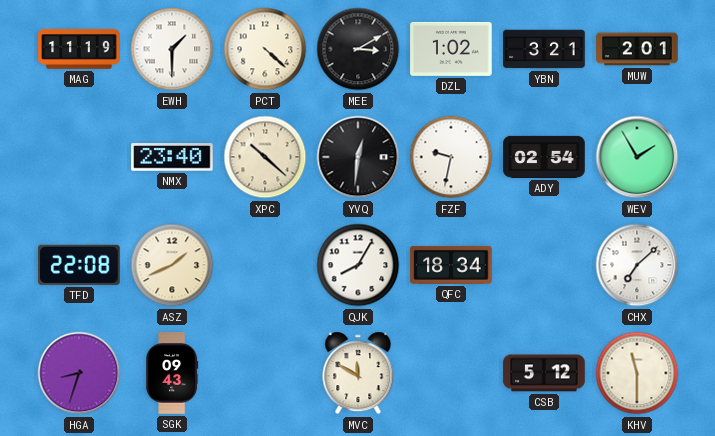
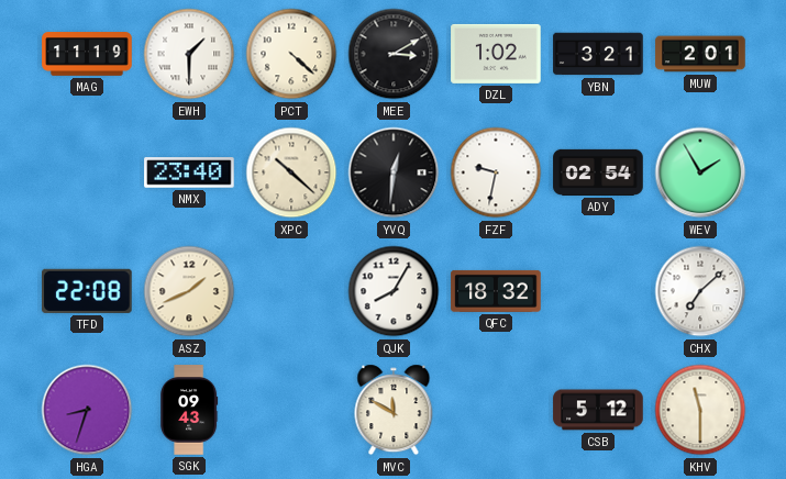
QFC: 18:34 -> 18:32 (496, 291)
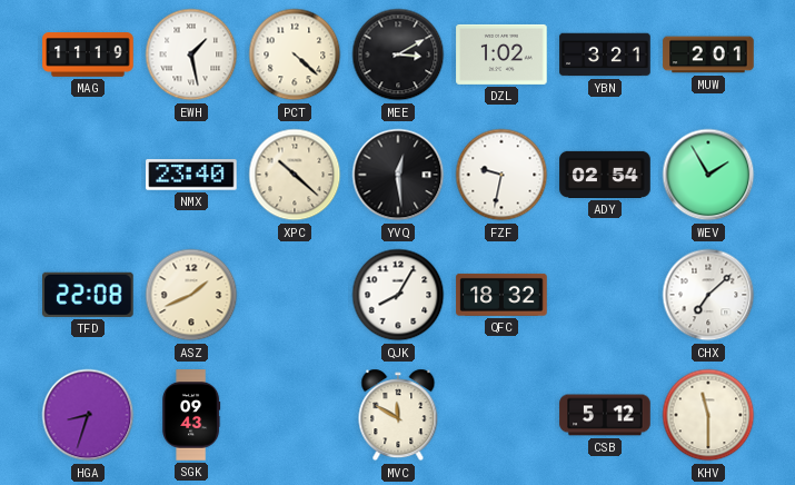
EWH: 1:30 -> 1:28 (191, 55)
YVQ: 12:31 -> 12:29 (398, 175)
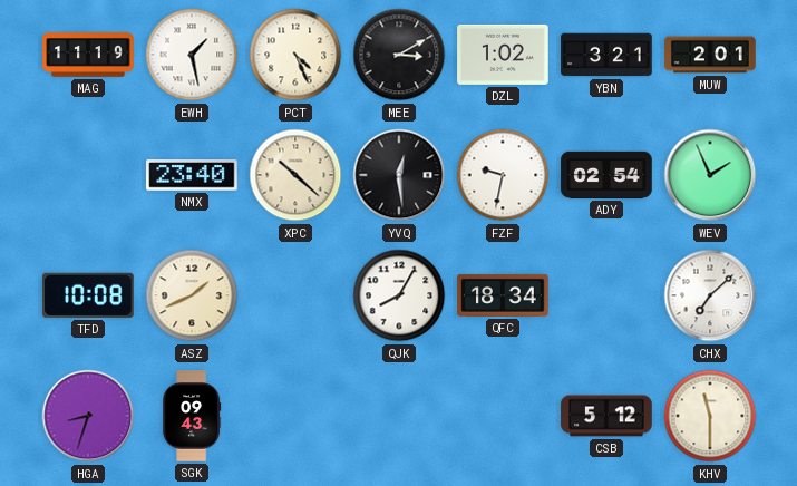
PCT: 4:22 -> 4:26 (295, 55)
WEV: 1:55 -> 1:56 (710, 175)
TFD: 22:08 -> 10:08 (89, 295)
QFC: 18:32 -> 18:34 (503, 295)
MVC: 11:50 -> none (398, 415)
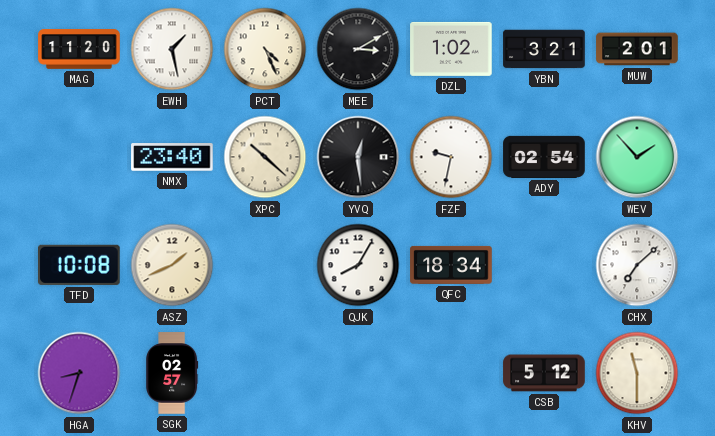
MAG: 11:19 -> 11:20 (79, 49)
WEV: 1:56 -> 1:53 (637, 157)
SGK: 09:43 -> 02:57 (172, 373)
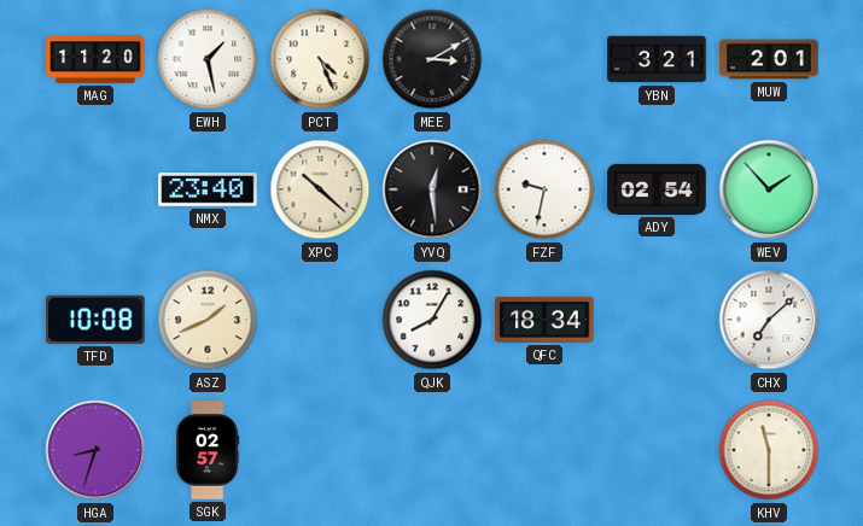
DZL: 1:02 -> none (451, 49)
CSB: 5:12 -> none (544, 373)
